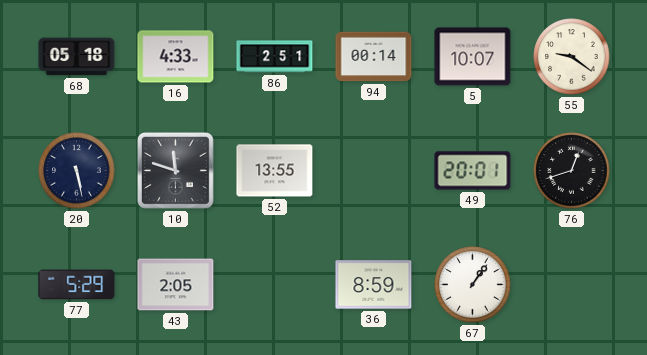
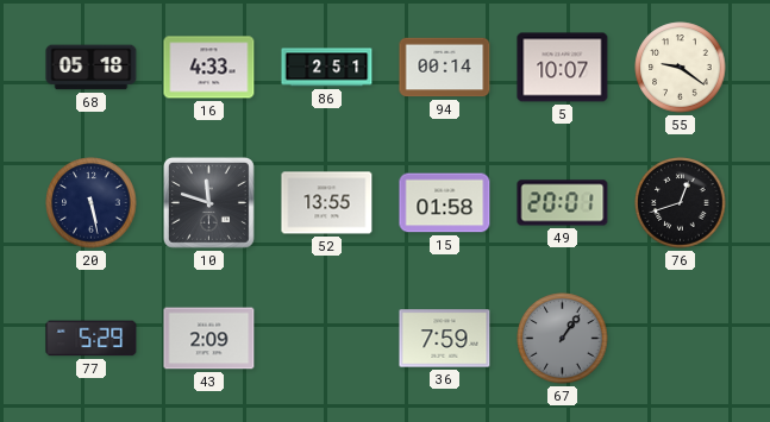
15: none -> 01:58 (445, 203)
43: 2:05 -> 2:09 (209, 339)
36: 8:59 -> 7:59 (445, 339)
67 dial: white -> grey (563, 339)
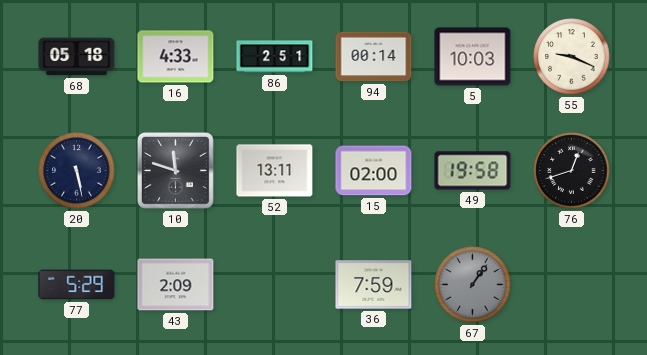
5: 10:07 -> 10:03 (473, 57)
55: 9:21 -> 9:19 (572, 57)
52: 13:55 -> 13:11 (275, 171)
15: 01:58 -> 02:00 (374, 171)
49: 20:01 -> 19:58 (473, 171)
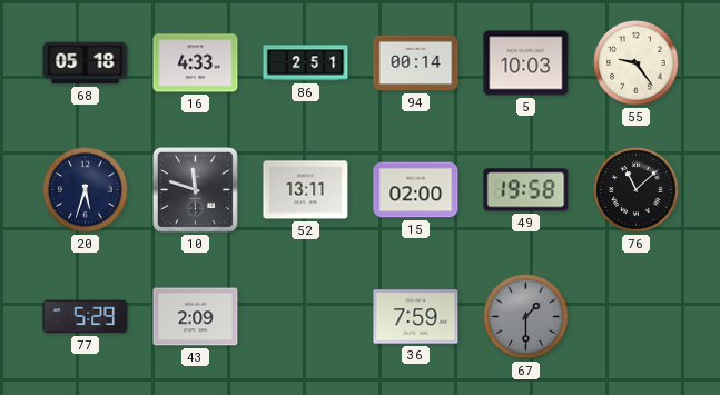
55: 9:19 -> 9:24 (637, 63)
20: 5:28 -> 5:33 (86, 190)
76: 12:42 -> 11:08 (637, 190)
67: 1:06 -> 1:30 (526, 317)
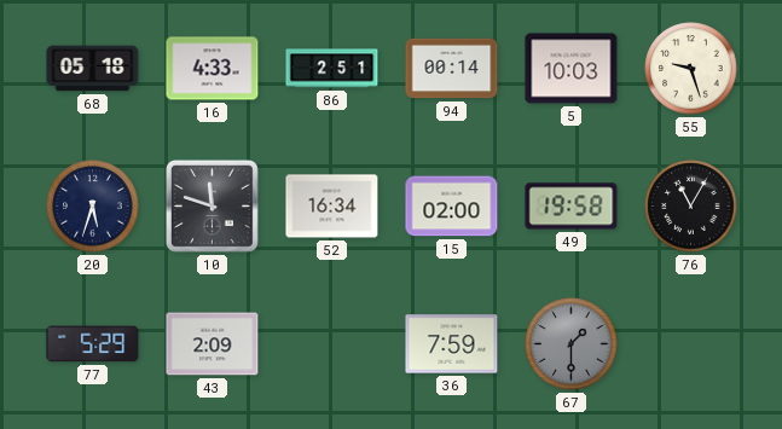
55: 9:24 -> 9:27 (691, 69)
52: 13:11 -> 16:34 (332, 207)
76: 11:08 -> 11:05 (691, 207)
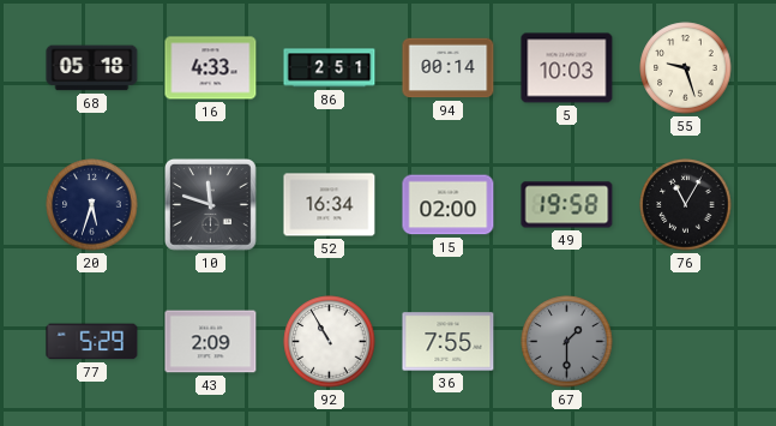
92: none -> 10:55 (330, 342)
36: 7:59 -> 7:55 (449, 342)
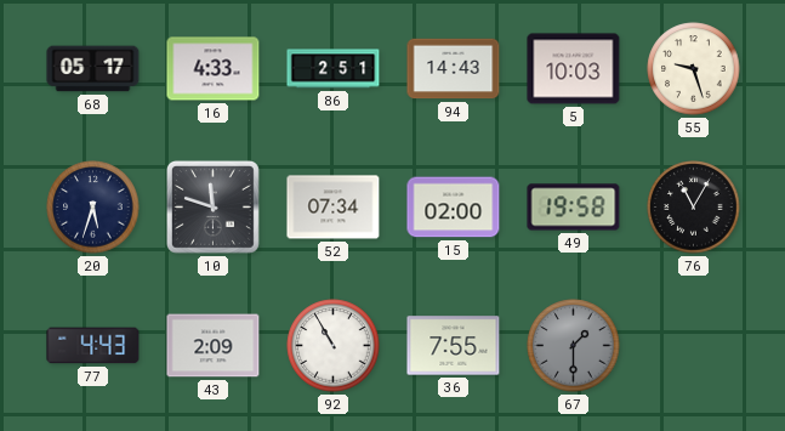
68: 05:18 -> 05:17 (93, 69)
94: 00:14 -> 14:43 (454, 69)
52: 16:34 -> 07:34 (334, 208)
77: 5:29 -> 4:43 (93, 346)
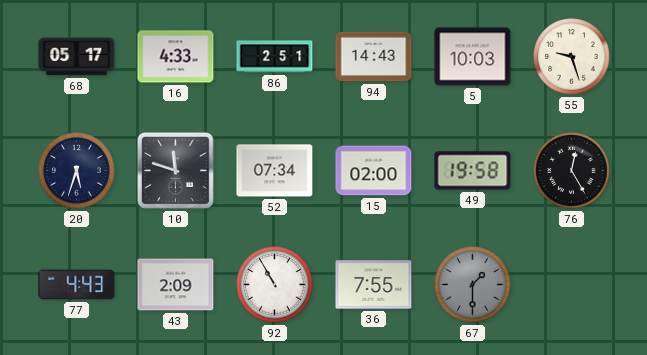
76: 11:05 -> 12:25 (572, 171)
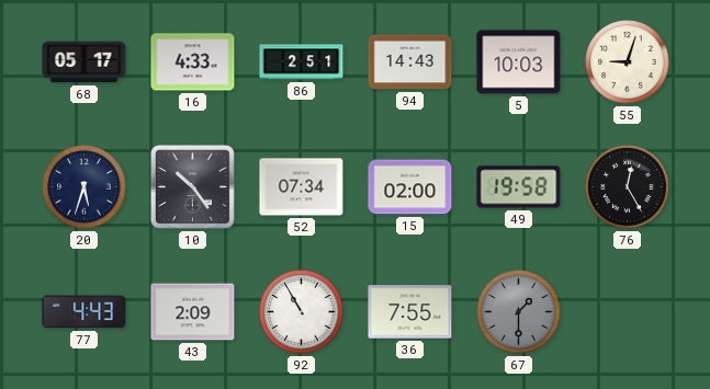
55: 9:27 -> 9:03 (628, 62)
10: 11:48 -> 10:24 (192, 186)
